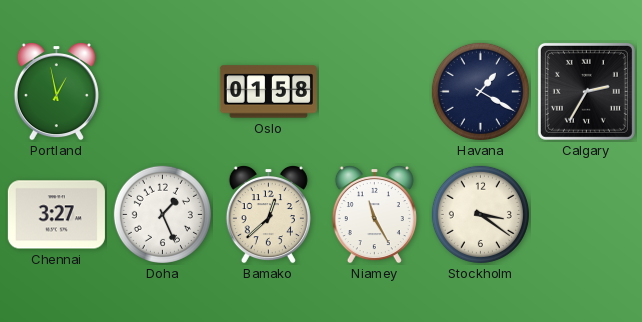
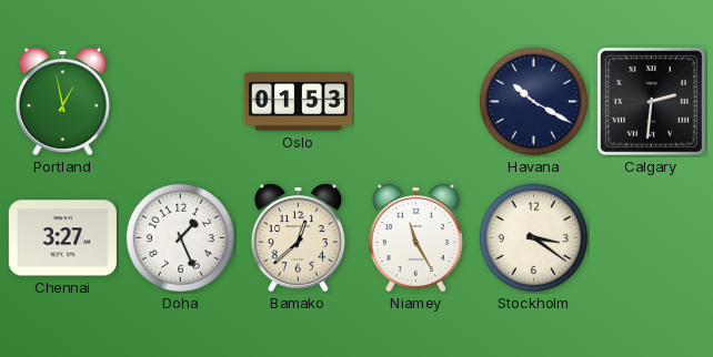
Oslo: 01:58 -> 01:53 (298, 102)
Havana: 1:20 -> 10:20 (533, 101)
Calgary: 2:35 -> 2:31 (651, 101)
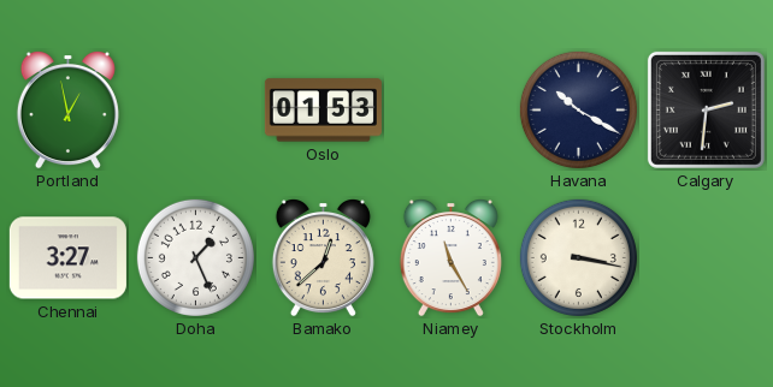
Stockholm: 3:21 -> 3:17 (578, 257)
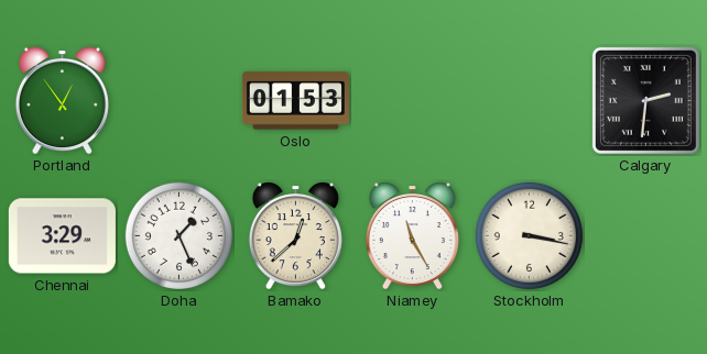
Portland: 12:58 -> 12:54 (62, 101)
Havana: 10:20 -> none (578, 109)
Chennai: 3:27 -> 3:29 (62, 236)
